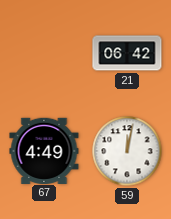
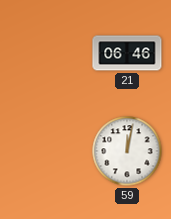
21: 06:42 -> 06:46 (127, 53)
67: 4:49 -> none (44, 150)
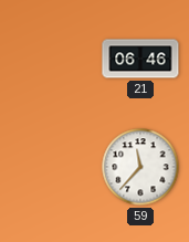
59: 12:02 -> 11:37 (140, 167)
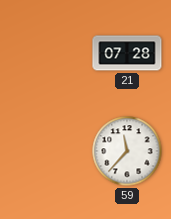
21: 06:46 -> 07:28 (127, 53)
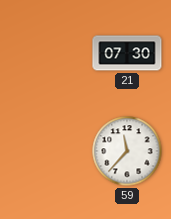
21: 07:28 -> 07:30 (127, 53)
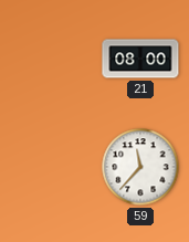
21: 07:30 -> 08:00 (140, 59)
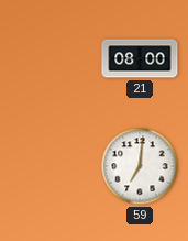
59: 11:37 -> 7:01 (140, 166)
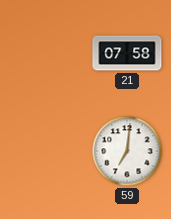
21: 08:00 -> 07:58 (127, 53)
